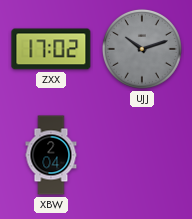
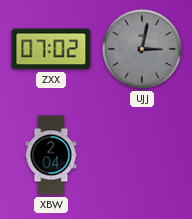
ZXX: 17:02 -> 07:02 (51, 49)
UJJ: 10:12 -> 3:02 (142, 49)
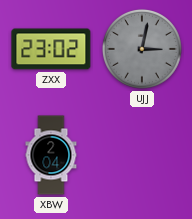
ZXX: 07:02 -> 23:02 (51, 49)
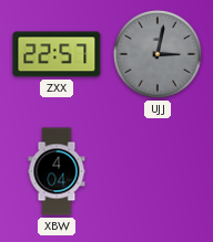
ZXX: 23:02 -> 22:57 (57, 54)
XBW: 2:04 -> 4:04 (57, 171)
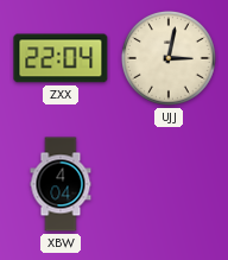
ZXX: 22:57 -> 22:04 (61, 58)
UJJ dial: grey -> cream (169, 58)
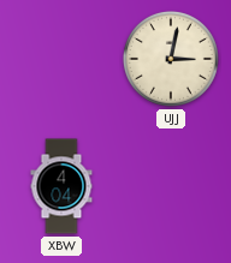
ZXX: 22:04 -> none (61, 58)
